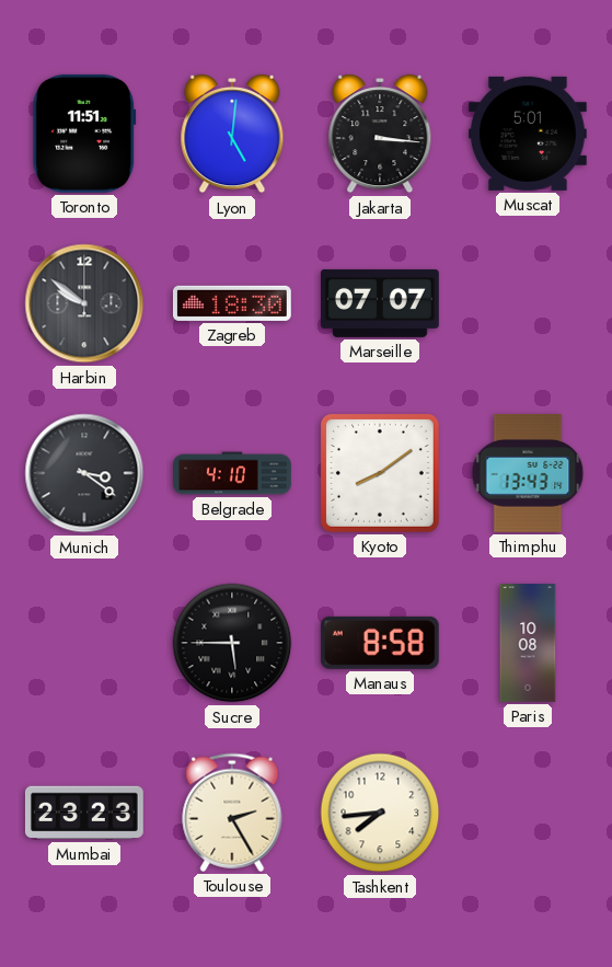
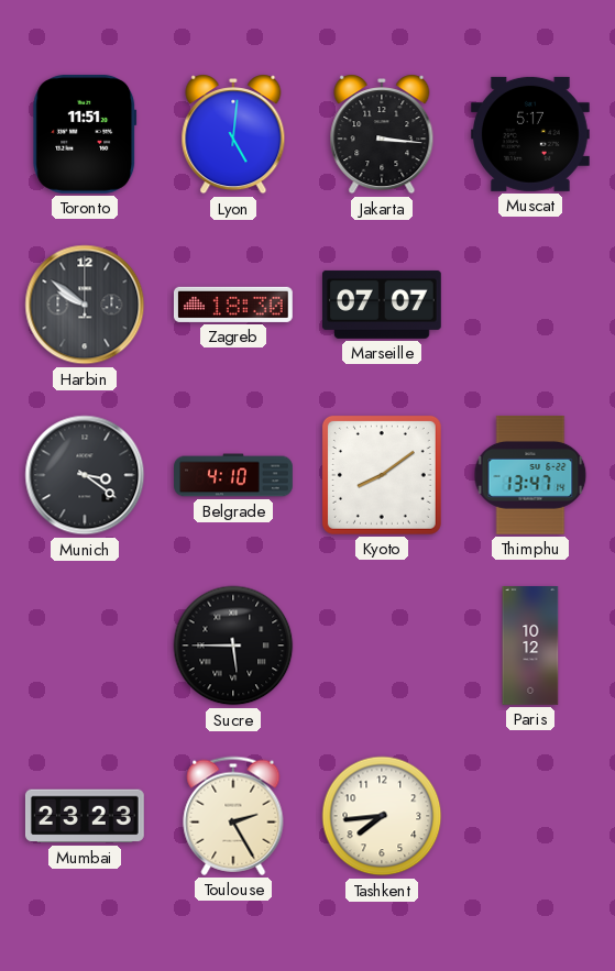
Muscat: 5:01 -> 5:17 (530, 134)
Thimphu: 13:43 -> 13:47 (530, 475)
Manaus: 8:58 -> none (380, 643)
Paris: 10:08 -> 10:12 (530, 647)
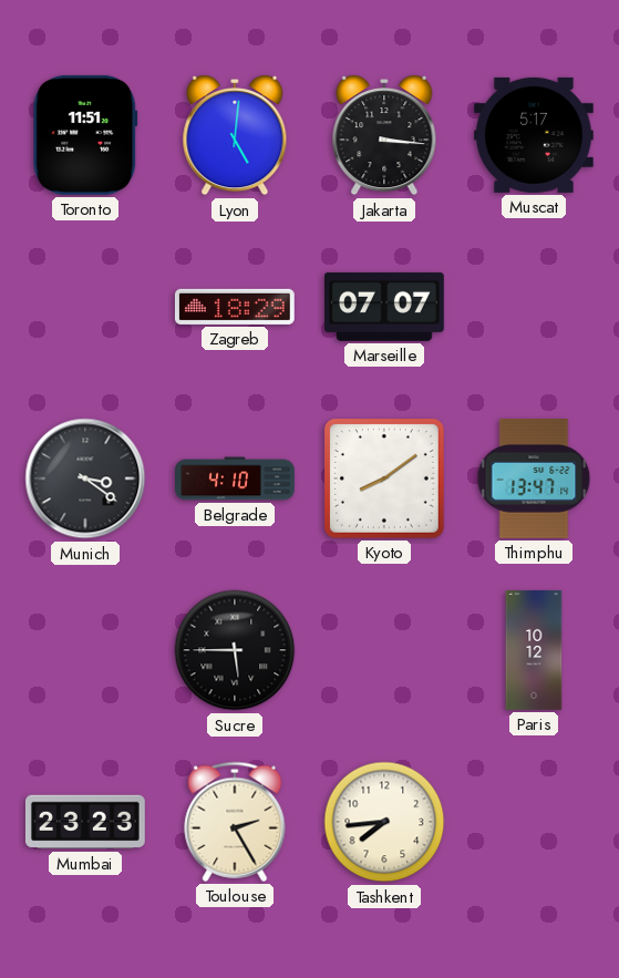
Harbin: 9:51 -> none (85, 305)
Zagreb: 18:30 -> 18:29 (235, 307)
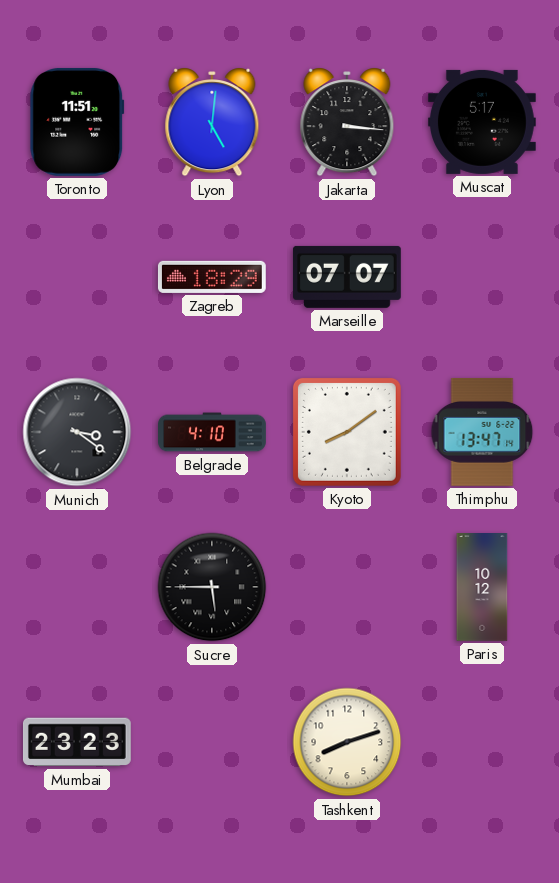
Toulouse: 2:25 -> none (235, 822)
Tashkent: 7:44 -> 8:12 (347, 742)
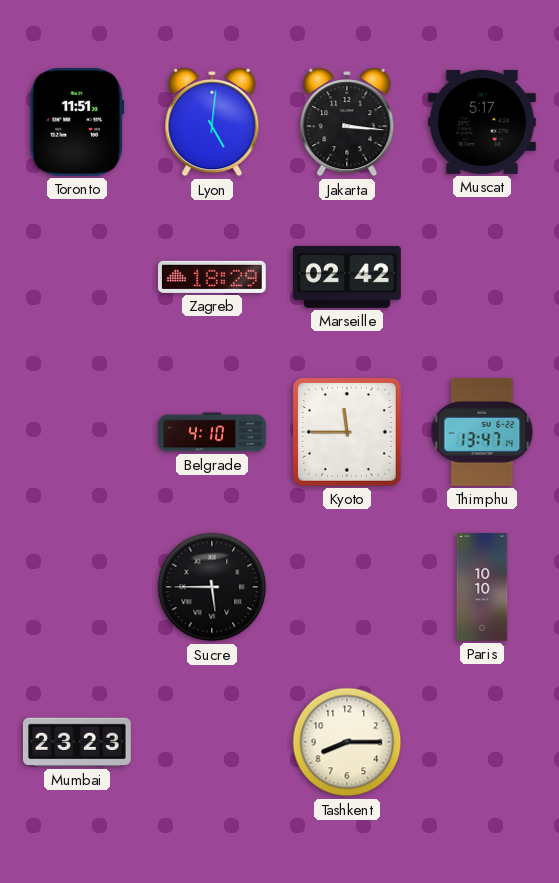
Marseille: 07:07 -> 02:42 (347, 277)
Munich: 3:21 -> none (77, 432)
Kyoto: 8:09 -> 11:45 (347, 432)
Paris: 10:12 -> 10:10 (482, 588)
Tashkent: 8:12 -> 8:15 (347, 742)
